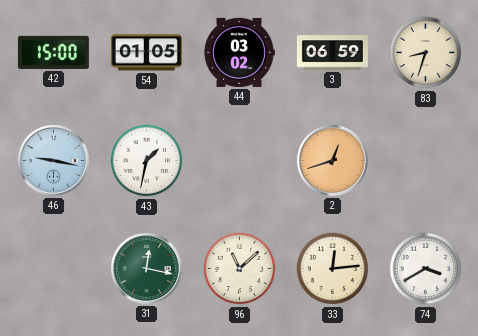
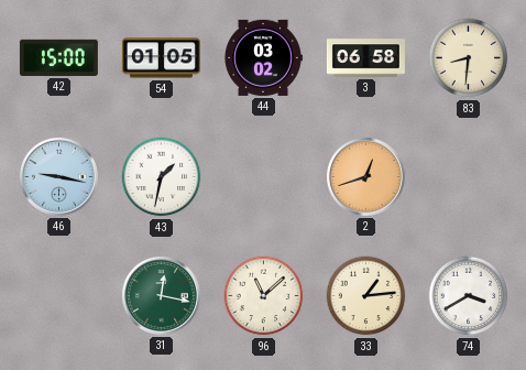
3: 06:59 -> 06:58 (365, 58)
83: 8:33 -> 8:31 (469, 58)
33: 12:14 -> 1:14 (366, 296)
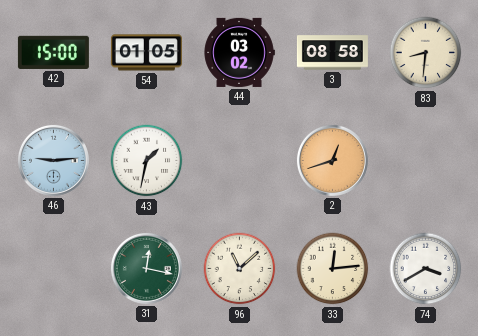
3: 06:58 -> 08:58 (332, 53)
46: 9:17 -> 9:14 (53, 160)
33: 1:14 -> 12:14 (333, 269)
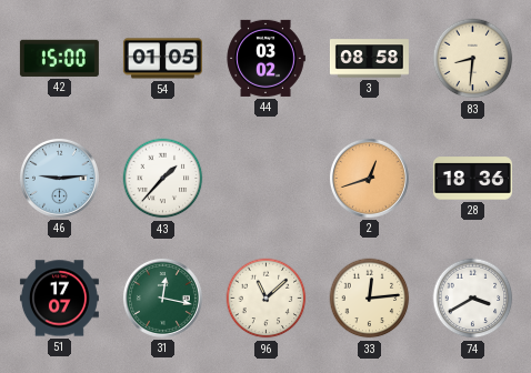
43: 1:32 -> 1:37 (163, 179)
28: none -> 18:36 (472, 179)
51: none -> 17:07 (59, 299)
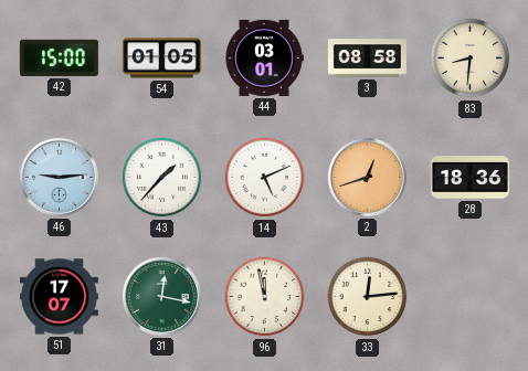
44: 03:02 -> 03:01 (264, 57)
14: none -> 5:11 (265, 178)
96: 11:08 -> 11:58 (265, 297)
74: 3:40 -> none (473, 299)
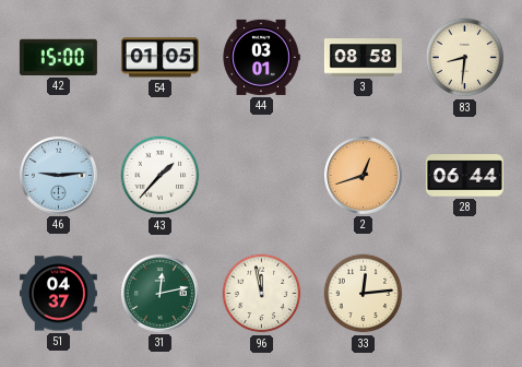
14: 5:11 -> none (265, 178)
28: 18:36 -> 06:44 (464, 176)
51: 17:07 -> 04:37 (58, 294)
31: 12:17 -> 12:13 (159, 293)
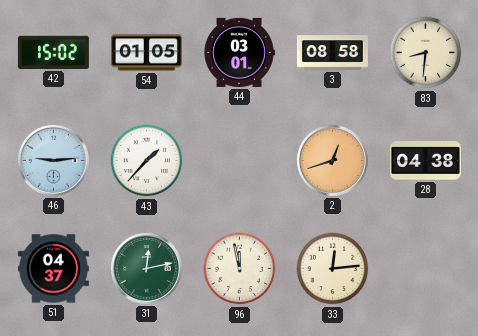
42: 15:00 -> 15:02 (53, 52)
28: 06:44 -> 04:38 (425, 161)
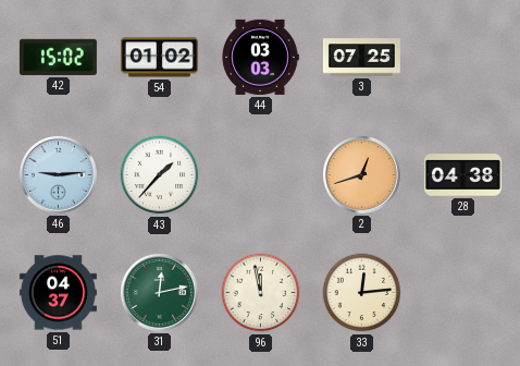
54: 01:05 -> 01:02 (159, 58)
44: 03:01 -> 03:03 (260, 57)
3: 08:58 -> 07:25 (361, 58)
83: 8:31 -> none (426, 53)
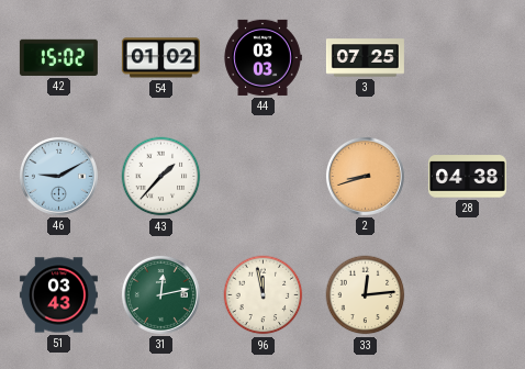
46: 9:14 -> 9:10 (58, 176)
2: 12:42 -> 8:42 (365, 176)
51: 04:37 -> 03:43 (58, 295)
